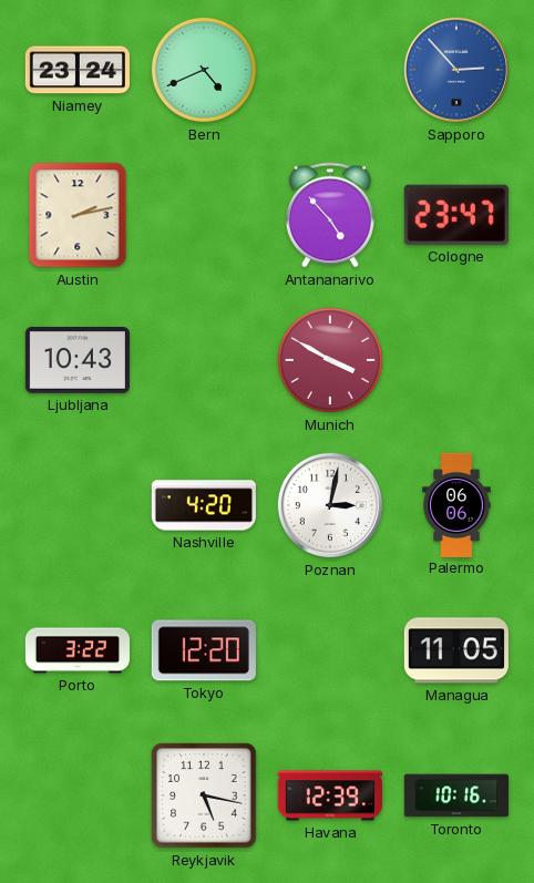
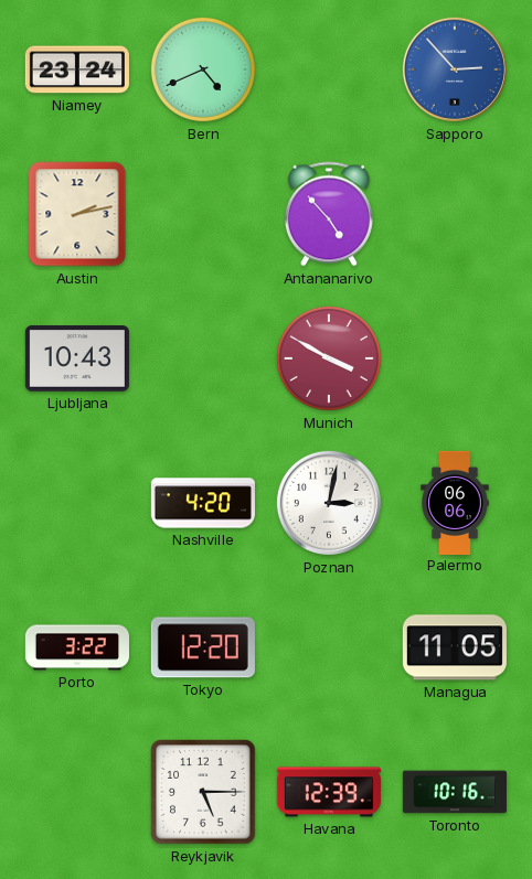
Cologne: 23:47 -> none (456, 215)
Reykjavik: 5:17 -> 5:15 (203, 792)
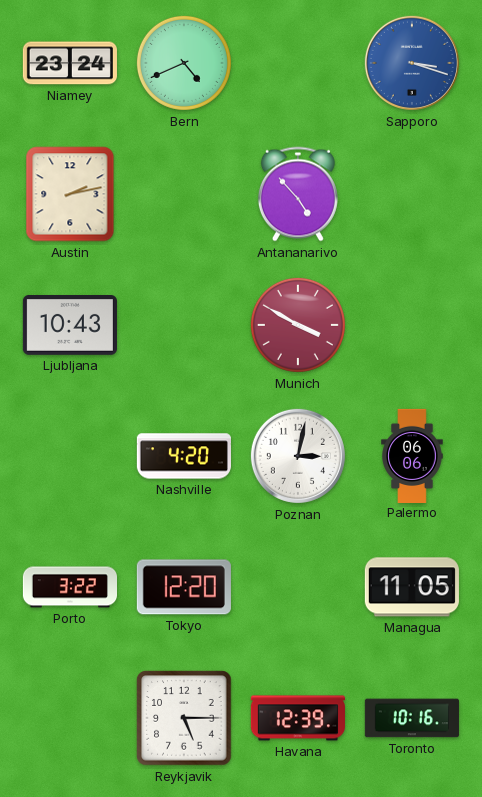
Sapporo: 2:53 -> 3:18 (412, 63)
